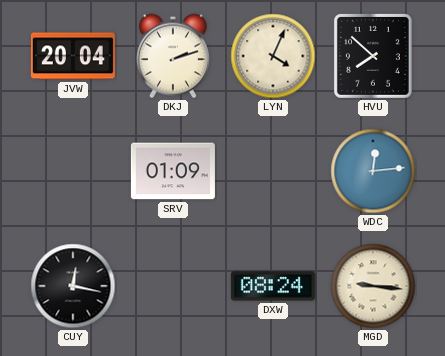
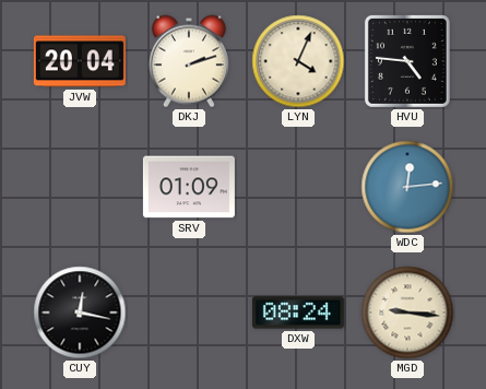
HVU: 7:52 -> 4:46 (407, 61)
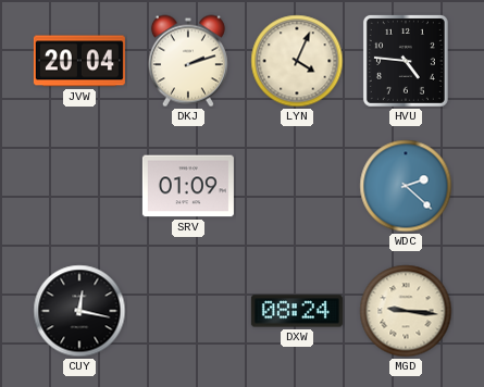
WDC: 12:14 -> 2:22 (406, 186)
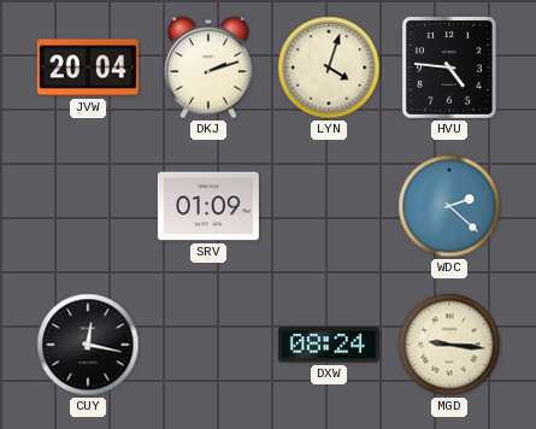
LYN: 4:04 -> 4:03 (329, 67)
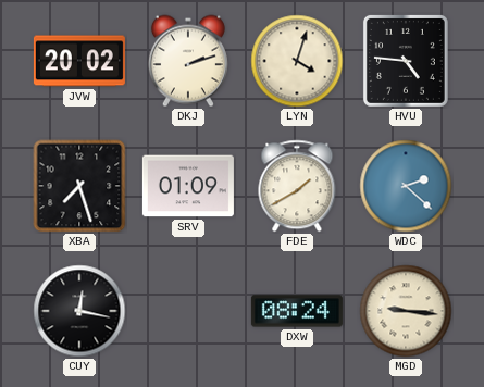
JVW: 20:04 -> 20:02 (79, 61)
XBA: none -> 7:27 (79, 186)
FDE: none -> 1:40 (297, 186)
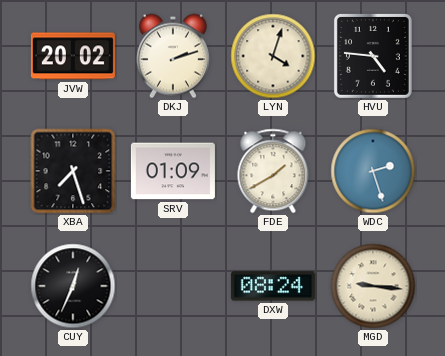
WDC: 2:22 -> 2:27 (373, 171)
CUY: 12:17 -> 12:34 (73, 286)
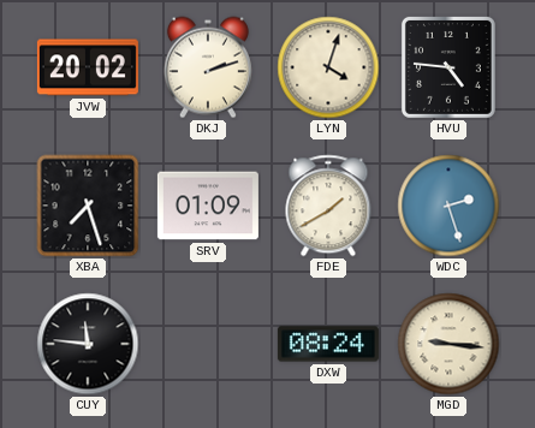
CUY: 12:34 -> 11:46 (88, 344)
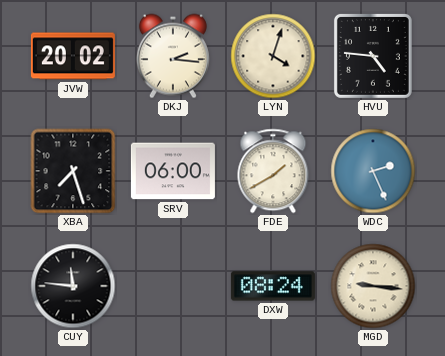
DKJ: 2:12 -> 2:16 (173, 56)
SRV: 01:09 -> 06:00 (173, 171)
WDC: 2:27 -> 2:26 (373, 171)
